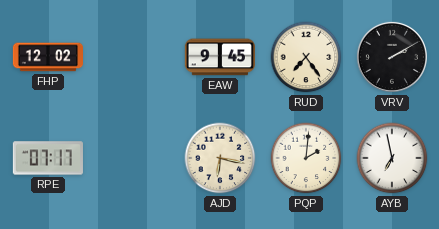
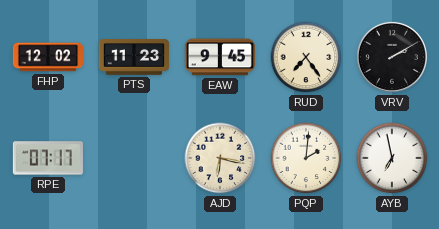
PTS: none -> 11:23 (134, 58)
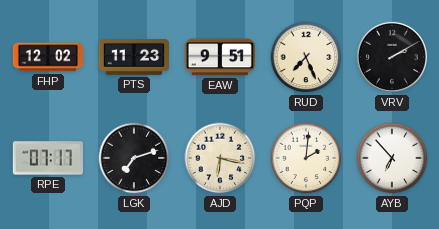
EAW: 9:45 -> 9:51 (220, 57)
RUD: 7:24 -> 7:26 (306, 57)
LGK: none -> 7:12 (134, 158)
AYB: 6:58 -> 6:53 (392, 158)
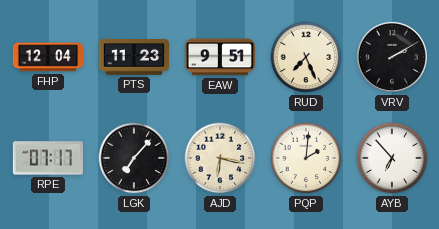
FHP: 12:02 -> 12:04 (47, 57)
LGK: 7:12 -> 7:07 (134, 158)
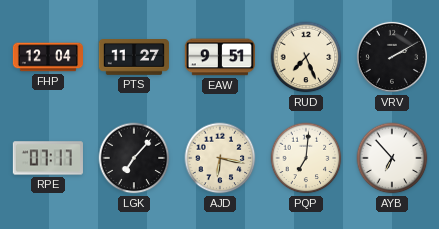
PTS: 11:23 -> 11:27 (134, 58)
PQP: 2:01 -> 7:01 (306, 158)
